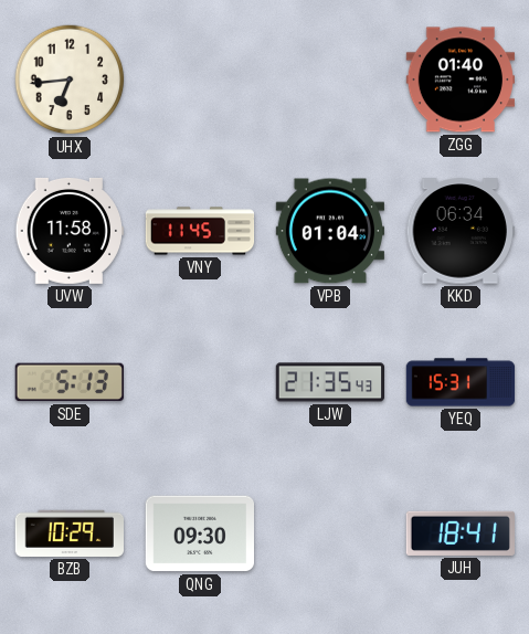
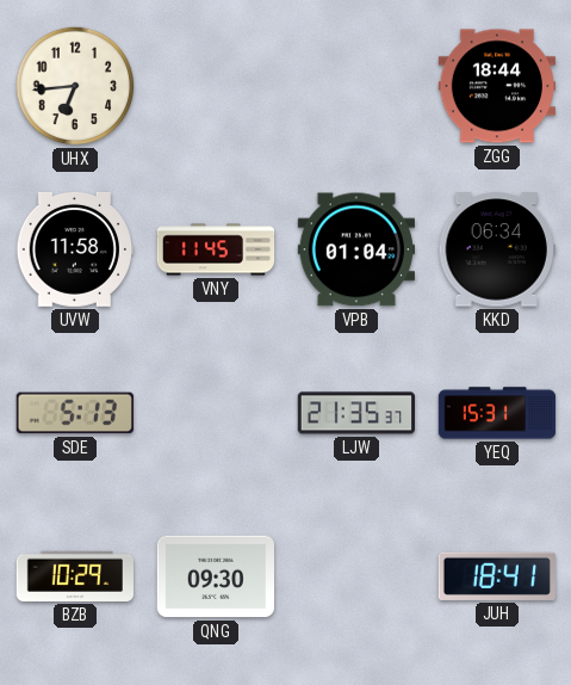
ZGG: 01:40 -> 18:44 (496, 86)
LJW: 21:35:43 -> 21:35:37 (355, 413)
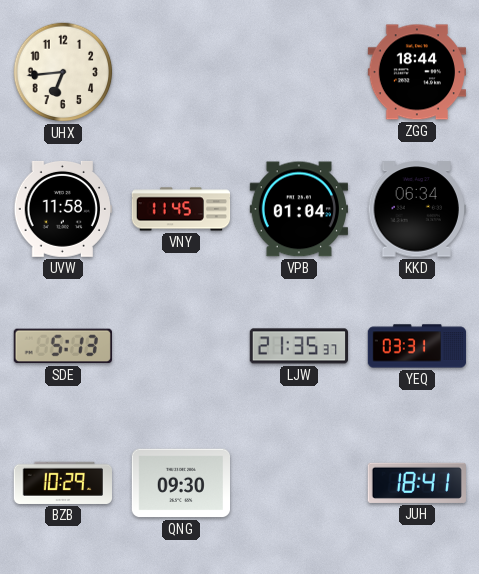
YEQ: 15:31 -> 03:31 (417, 346)
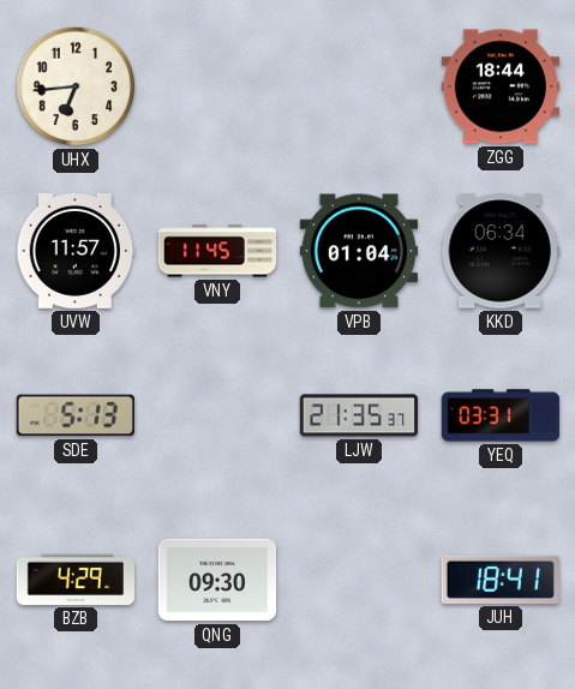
UVW: 11:58 -> 11:57 (74, 251)
BZB: 10:29 -> 4:29 (74, 580)
